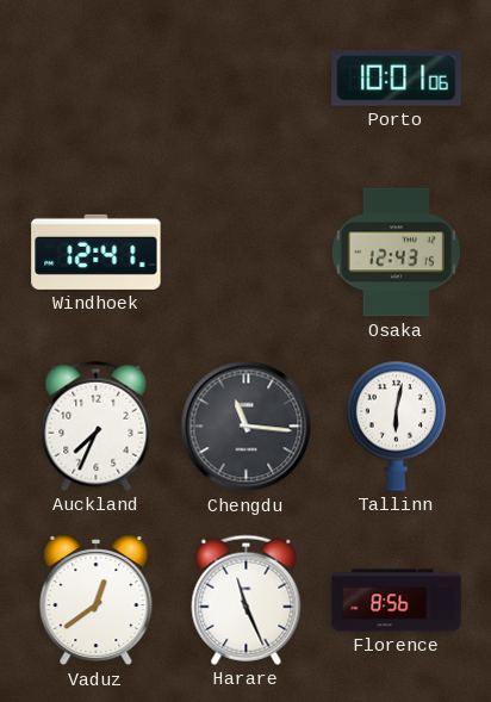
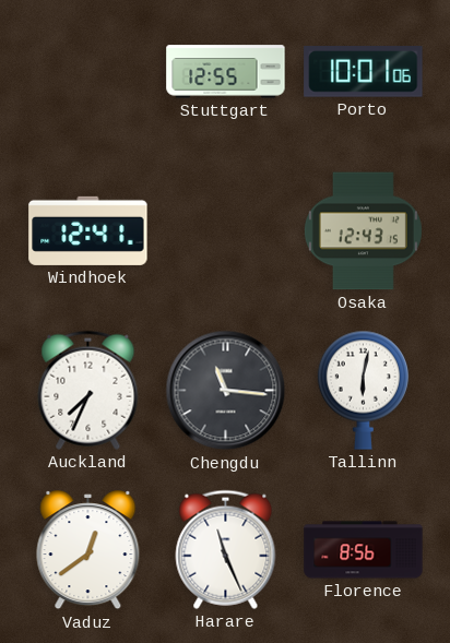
Stuttgart: none -> 12:55 (226, 72)
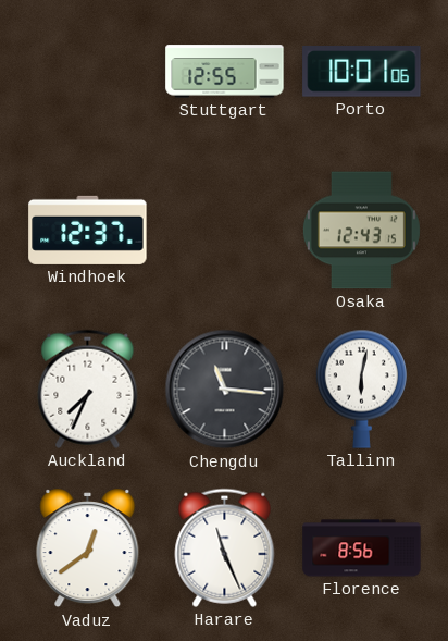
Windhoek: 12:41 -> 12:37 (88, 230)
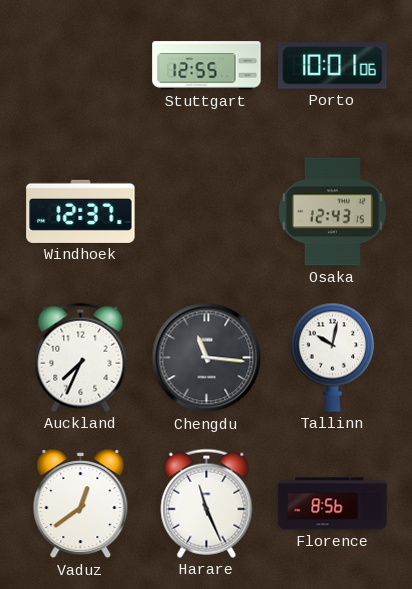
Tallinn: 6:02 -> 10:02 (332, 357)
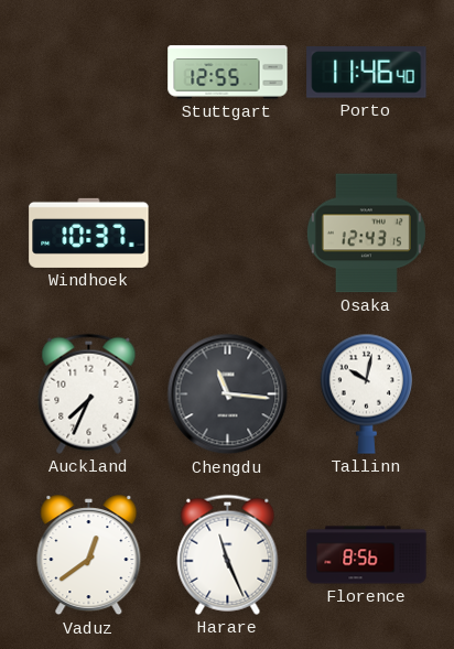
Porto: 10:01 -> 11:46 (367, 73)
Windhoek: 12:37 -> 10:37 (89, 232)
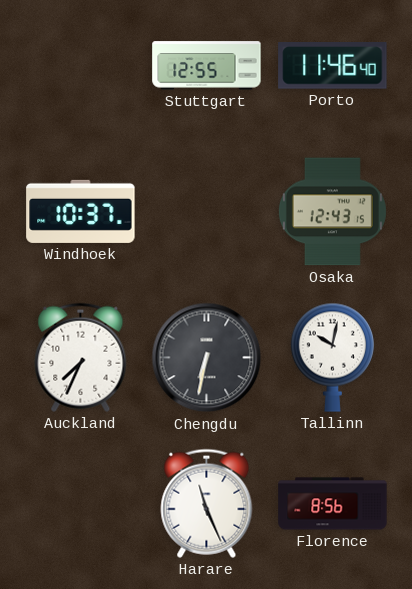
Chengdu: 11:16 -> 6:32 (207, 358)
Vaduz: 12:39 -> none (89, 555)
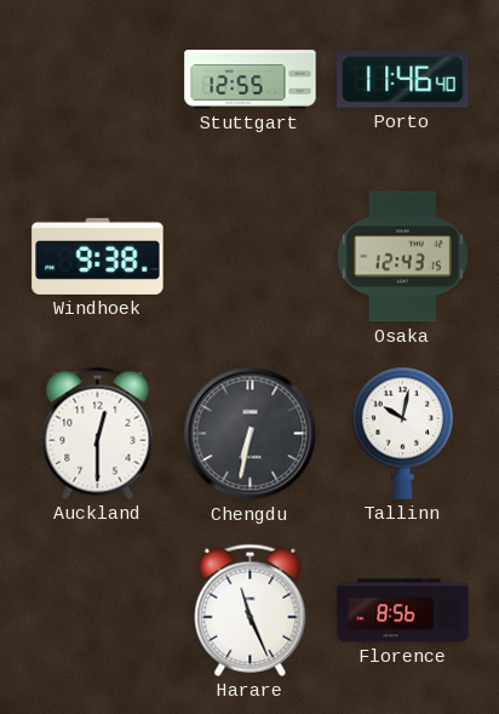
Windhoek: 10:37 -> 9:38 (98, 256)
Auckland: 7:34 -> 12:30 (98, 433)
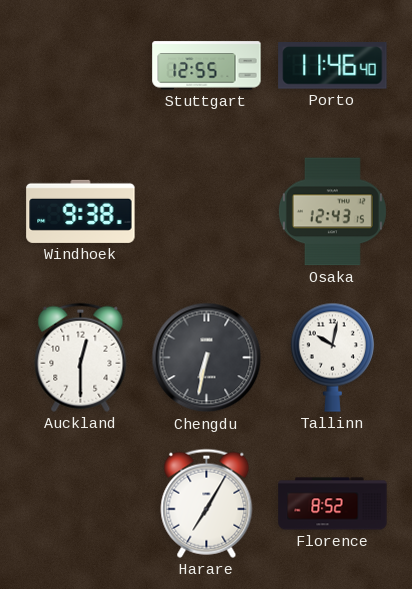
Harare: 11:26 -> 7:05 (207, 503)
Florence: 8:56 -> 8:52 (333, 504)
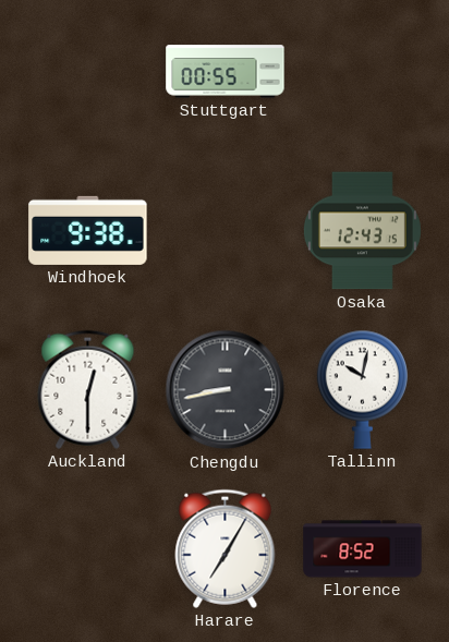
Stuttgart: 12:55 -> 00:55 (226, 72)
Porto: 11:46 -> none (333, 66)
Chengdu: 6:32 -> 8:43 (226, 390)
